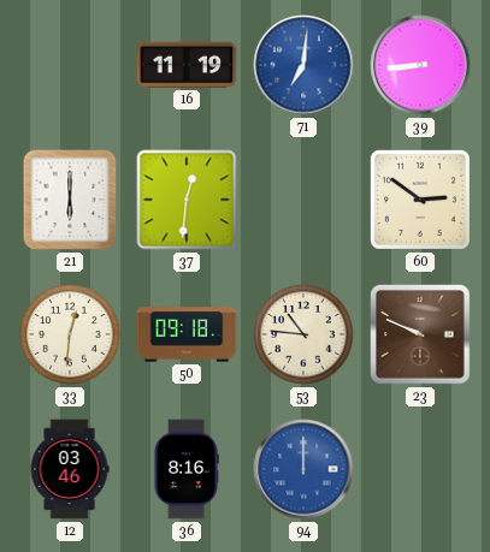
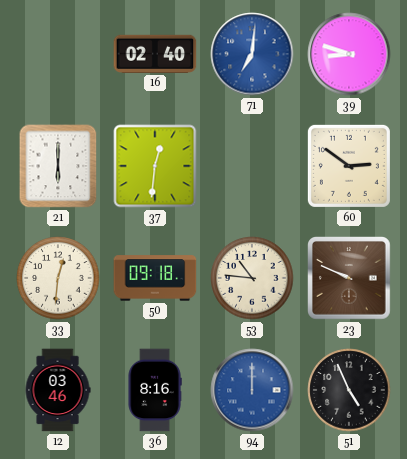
16: 11:19 -> 02:40 (155, 54)
39: 8:44 -> 8:48 (349, 54)
51: none -> 4:56 (349, 390)
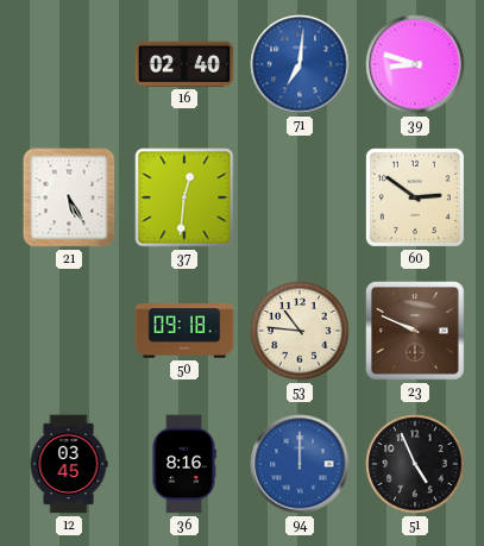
21: 6:00 -> 5:25 (69, 197)
33: 12:31 -> none (58, 278)
12: 03:46 -> 03:45 (69, 464)
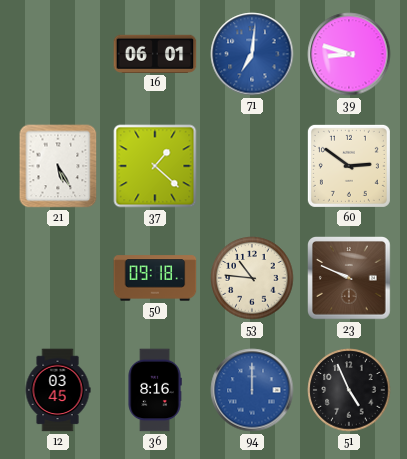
16: 02:40 -> 06:01 (155, 54)
37: 12:31 -> 1:22 (155, 166)
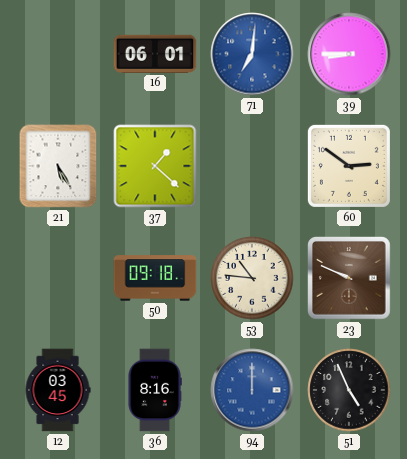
39: 8:48 -> 8:45 (349, 54)
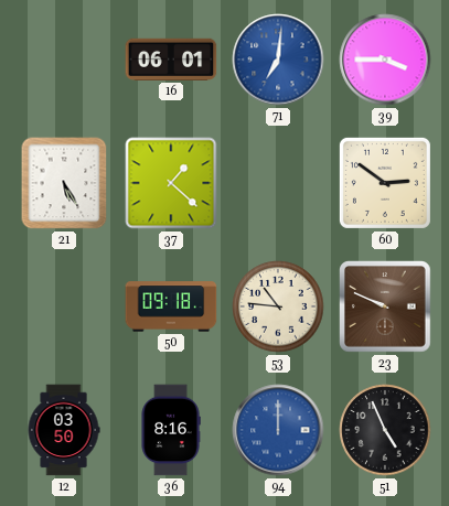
39: 8:45 -> 3:45 (385, 60)
12: 03:45 -> 03:50 (64, 430)
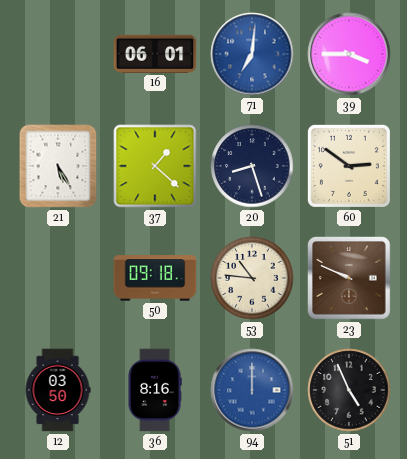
20: none -> 8:27 (252, 166)
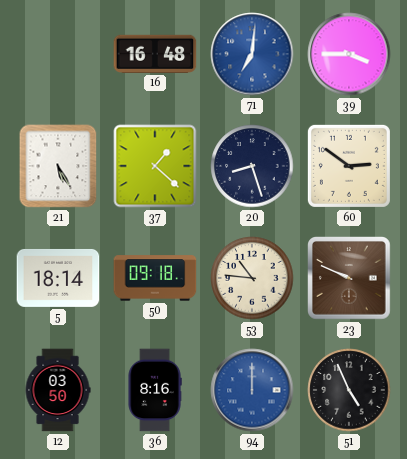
16: 06:01 -> 16:48 (155, 54)
5: none -> 18:14 (58, 278)
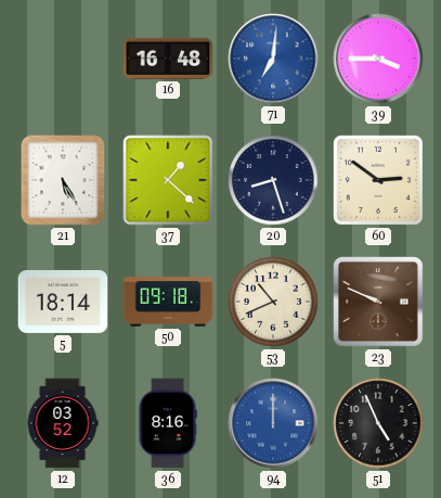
53: 10:46 -> 10:41 (273, 302)
12: 03:50 -> 03:52 (63, 423)
